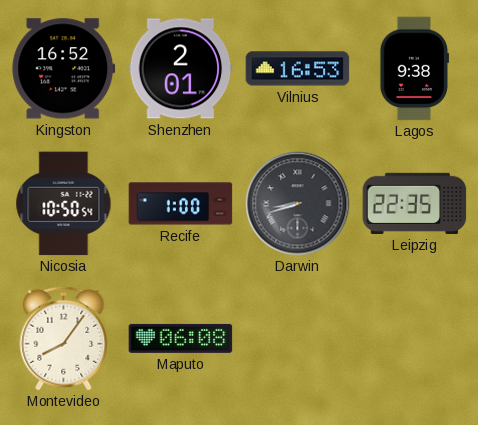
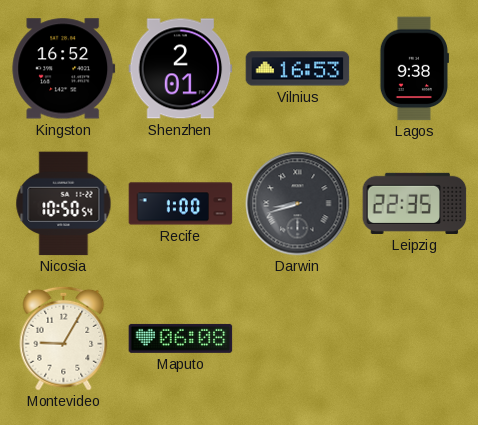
Montevideo: 8:06 -> 9:05 (64, 338)
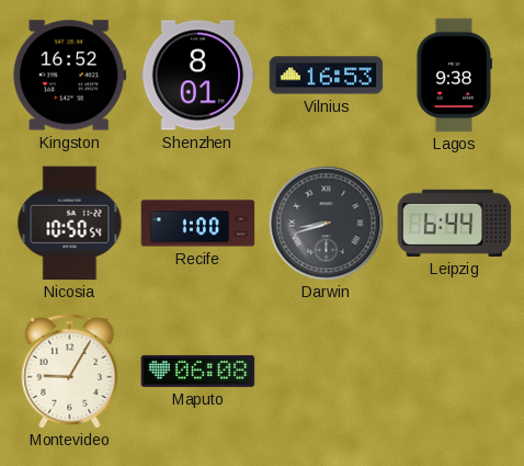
Shenzhen: 2:01 -> 8:01 (198, 76)
Leipzig: 22:35 -> 6:44 (455, 223)
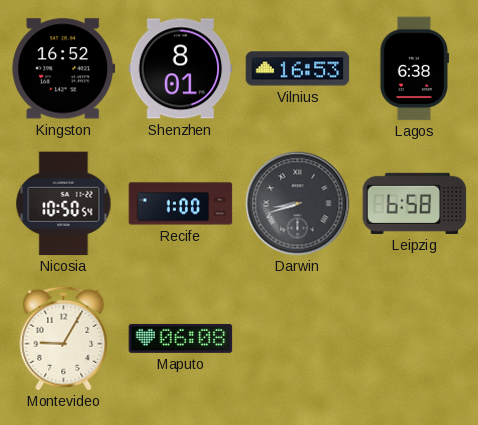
Lagos: 9:38 -> 6:38 (414, 69)
Leipzig: 6:44 -> 6:58 (415, 203)
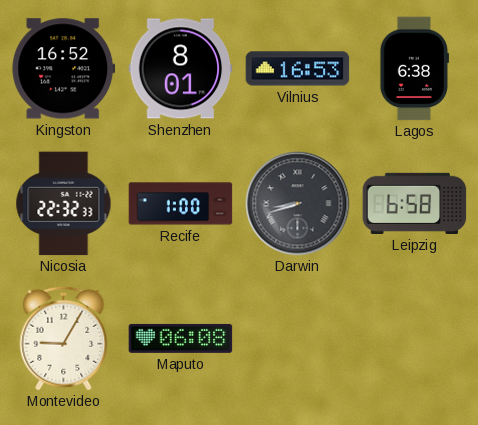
Nicosia: 10:50 -> 22:32 (64, 204)
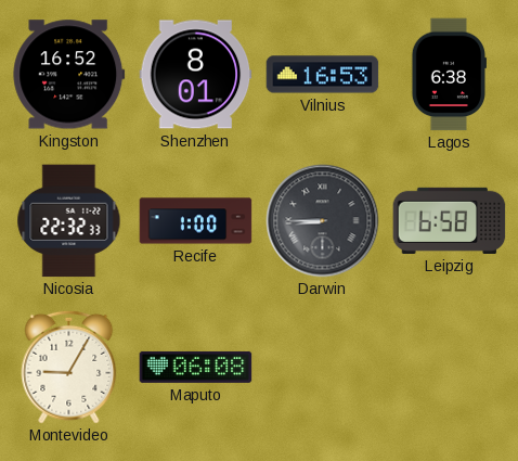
Darwin: 8:42 -> 8:45 (323, 221)
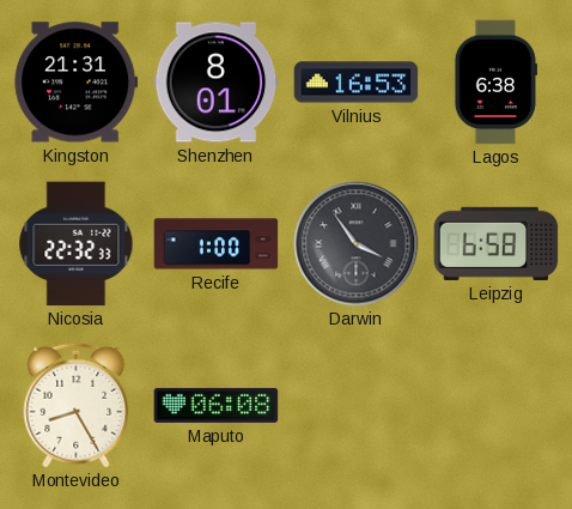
Kingston: 16:52 -> 21:31 (77, 83)
Darwin: 8:45 -> 3:54 (357, 244)
Montevideo: 9:05 -> 8:25 (77, 405)
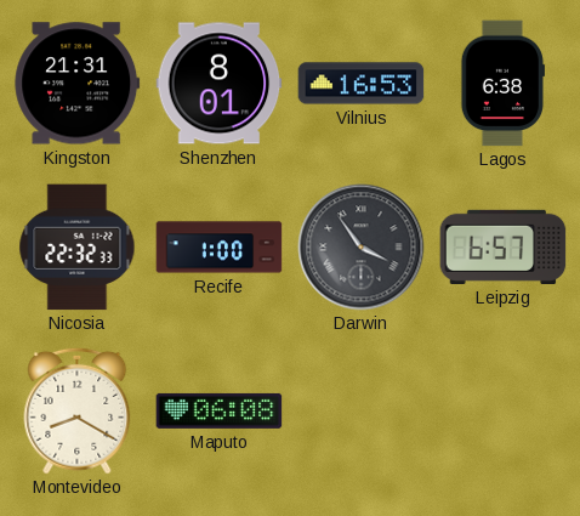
Leipzig: 6:58 -> 6:57 (504, 246)
Montevideo: 8:25 -> 8:20 (78, 410)
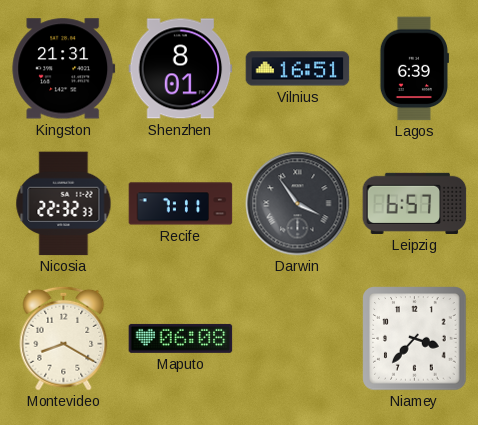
Vilnius: 16:53 -> 16:51 (298, 69)
Lagos: 6:38 -> 6:39 (414, 69)
Recife: 1:00 -> 7:11 (181, 204)
Niamey: none -> 3:37 (415, 339)
